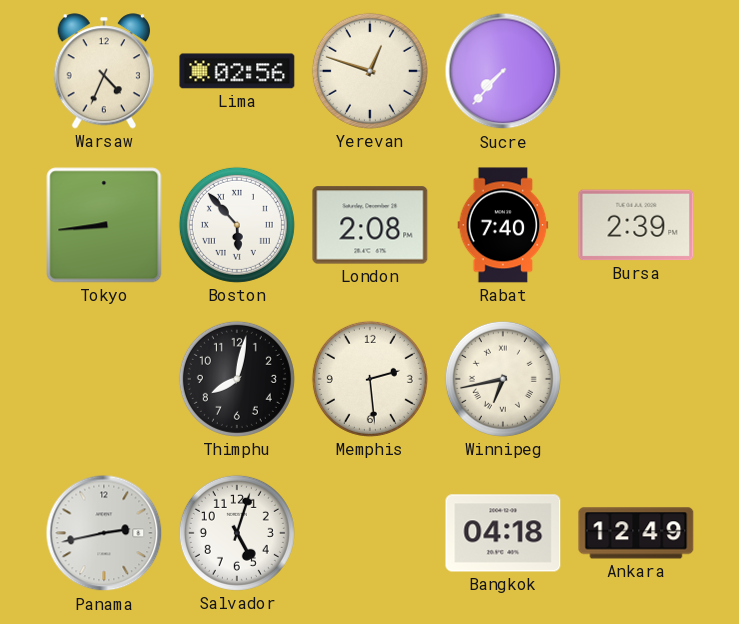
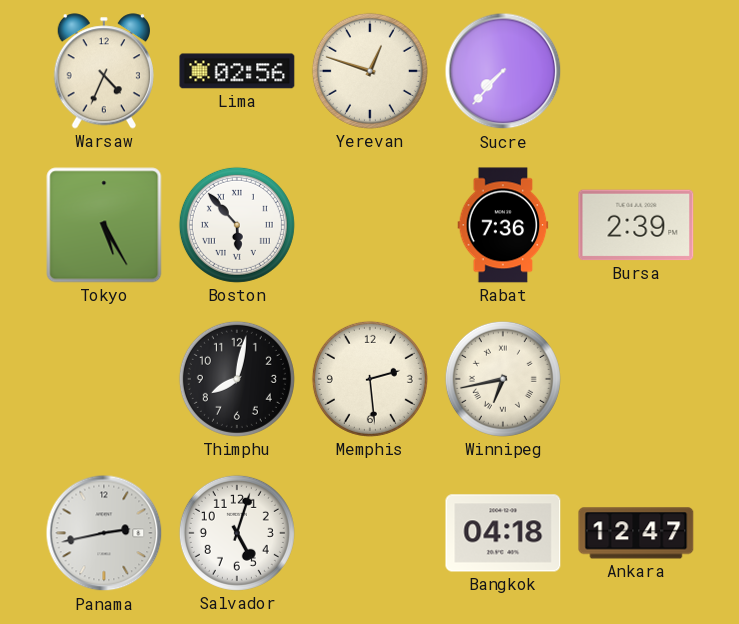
Tokyo: 8:44 -> 5:25 (104, 225)
London: 2:08 -> none (370, 225)
Rabat: 7:40 -> 7:36 (503, 225)
Ankara: 12:49 -> 12:47 (636, 533)
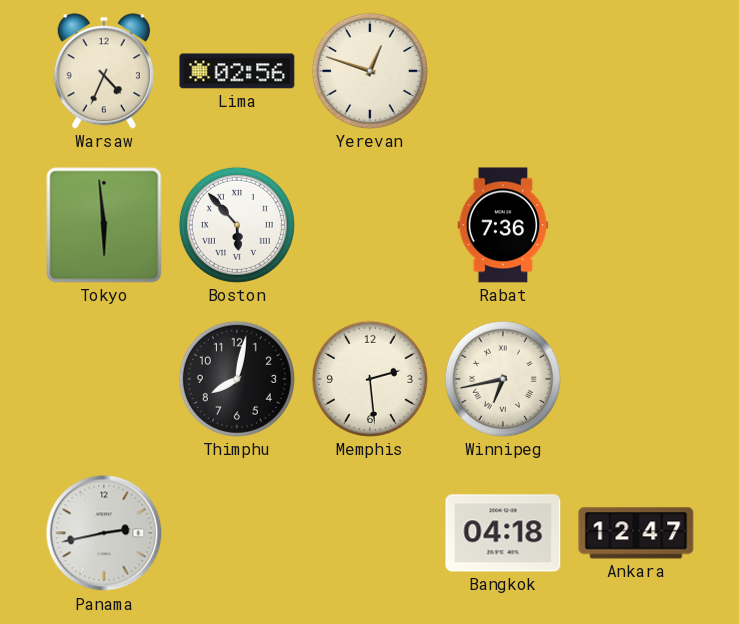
Sucre: 7:37 -> none (503, 71)
Tokyo: 5:25 -> 5:59 (104, 225)
Bursa: 2:39 -> none (636, 225)
Salvador: 5:03 -> none (237, 533)
